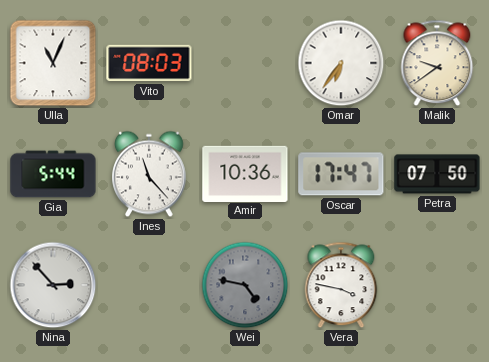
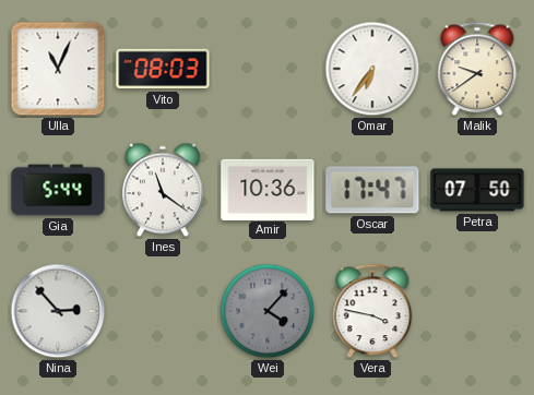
Ines: 11:23 -> 11:21 (164, 190)
Wei: 4:47 -> 4:07 (268, 311)
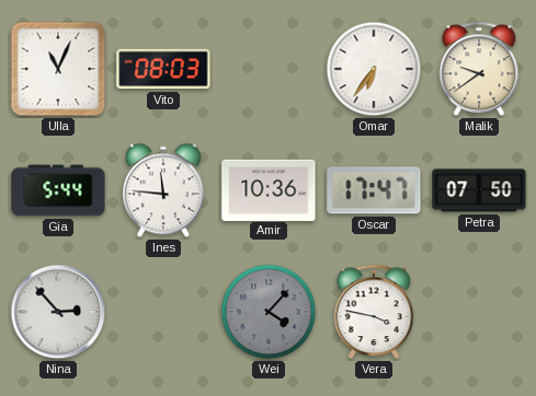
Ines: 11:21 -> 11:46 (164, 190)
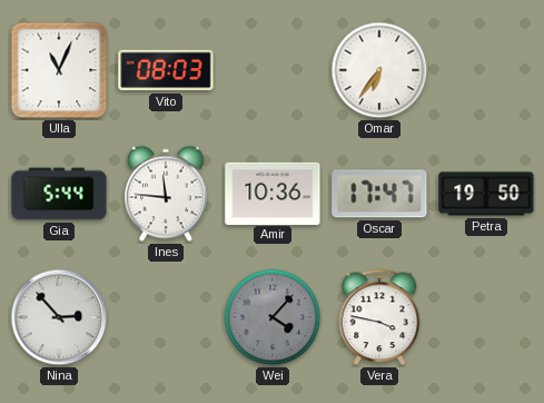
Malik: 9:39 -> none (479, 69)
Petra: 07:50 -> 19:50 (486, 194)
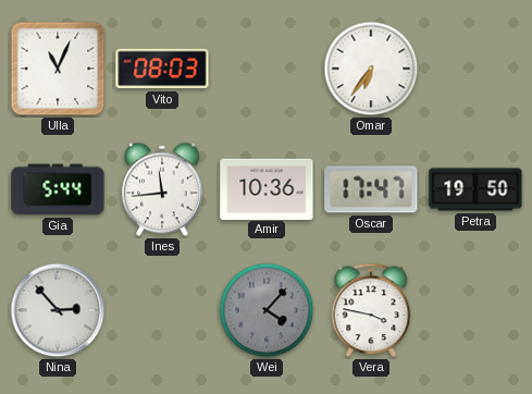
Ines: 11:46 -> 11:44 (163, 189)
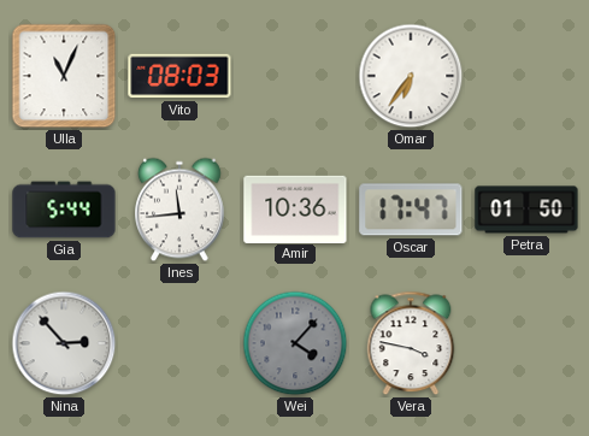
Petra: 19:50 -> 01:50 (526, 210)
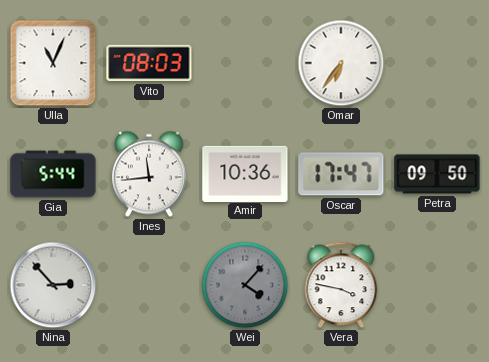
Petra: 01:50 -> 09:50 (437, 174)
